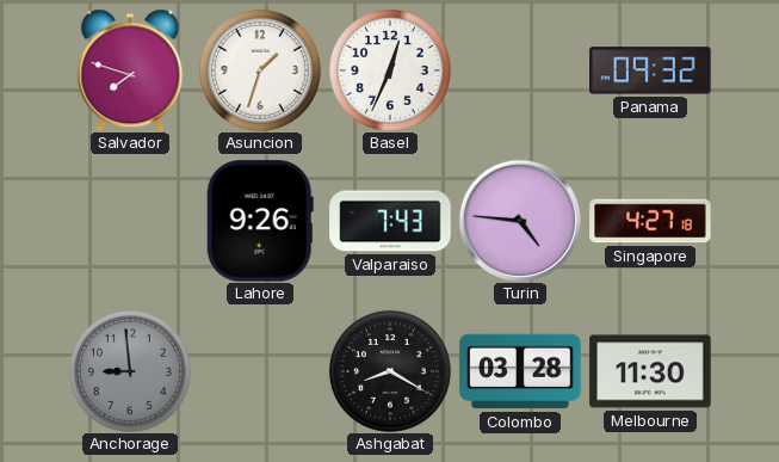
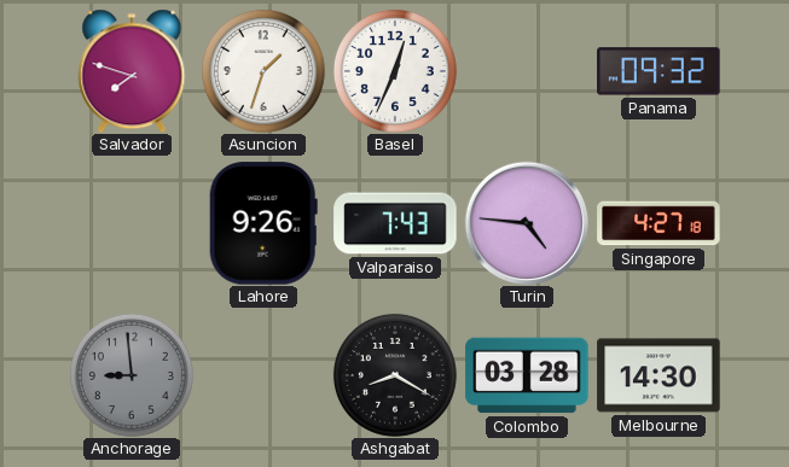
Melbourne: 11:30 -> 14:30 (659, 375)
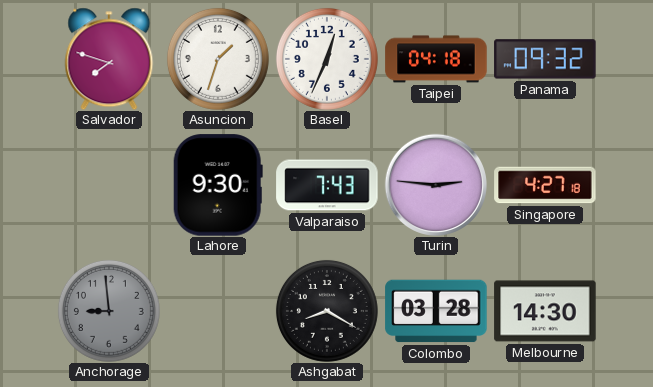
Taipei: none -> 04:18 (436, 59)
Lahore: 9:26 -> 9:30 (218, 185)
Turin: 4:46 -> 2:46 (436, 185)
